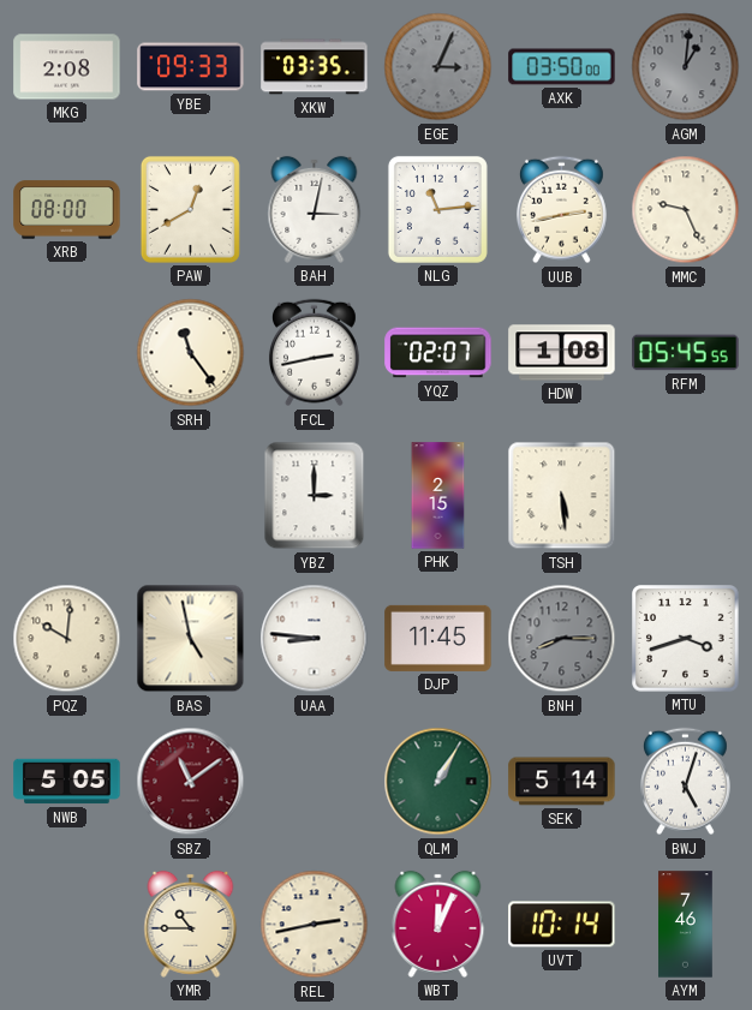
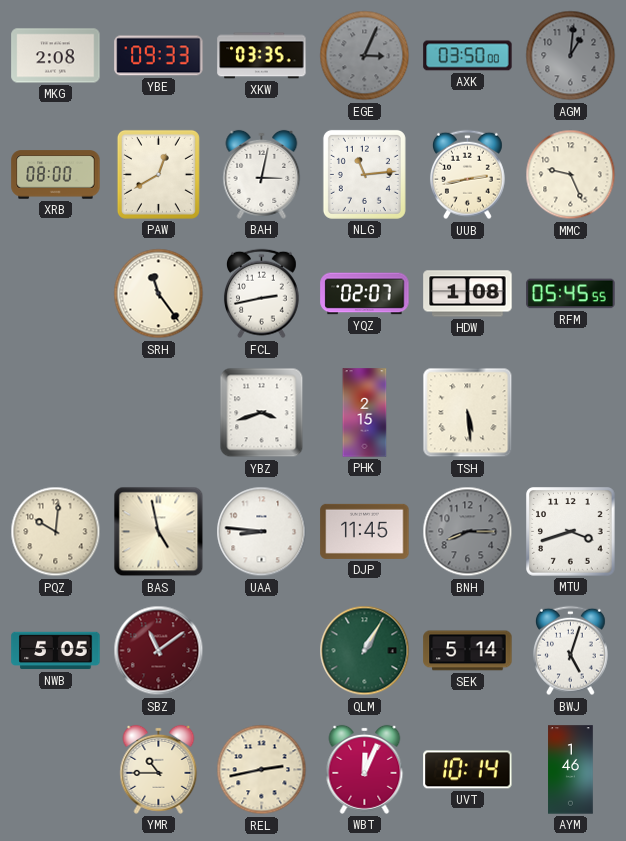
YBZ: 3:00 -> 3:42 (262, 413)
AYM: 7:46 -> 1:46 (571, 770)
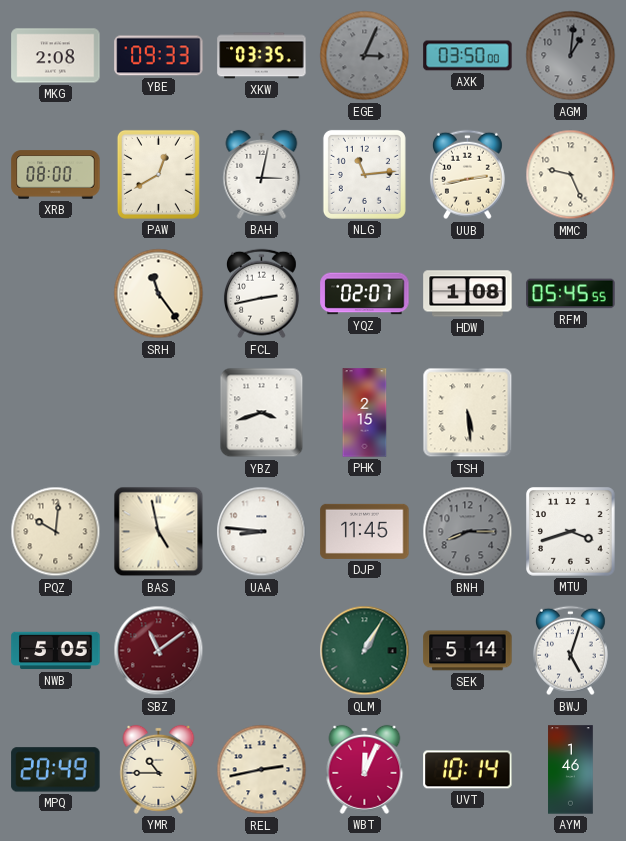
MPQ: none -> 20:49 (56, 770)
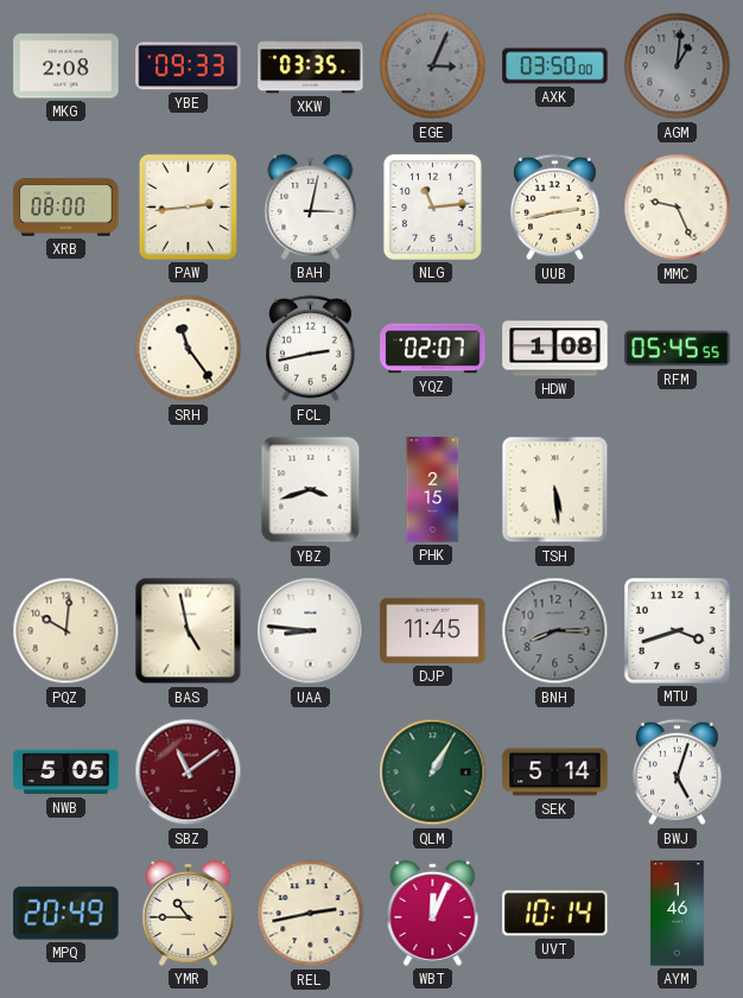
PAW: 12:40 -> 2:44 (188, 206)
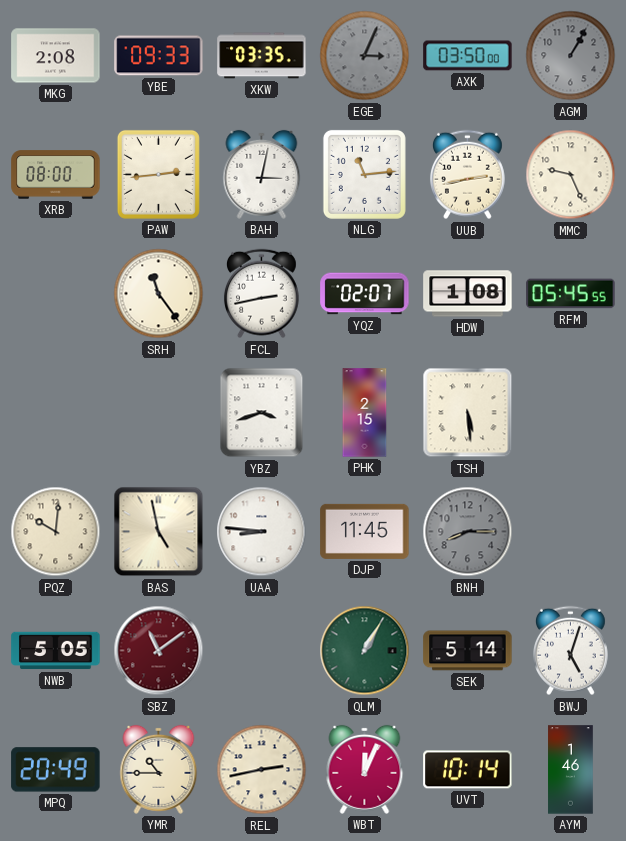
AGM: 1:01 -> 1:05 (571, 56)
MTU: 3:42 -> none (678, 631)
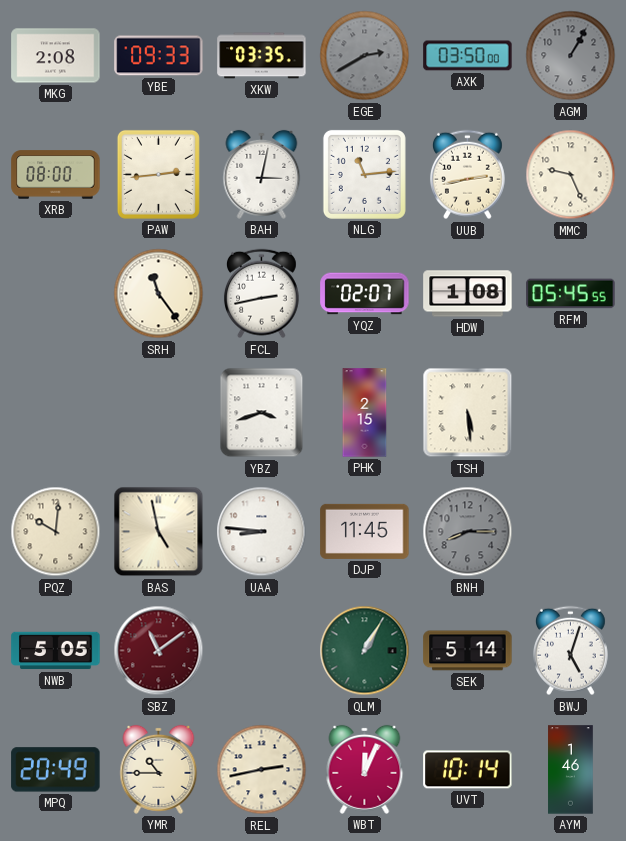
EGE: 3:04 -> 2:40 (365, 56)
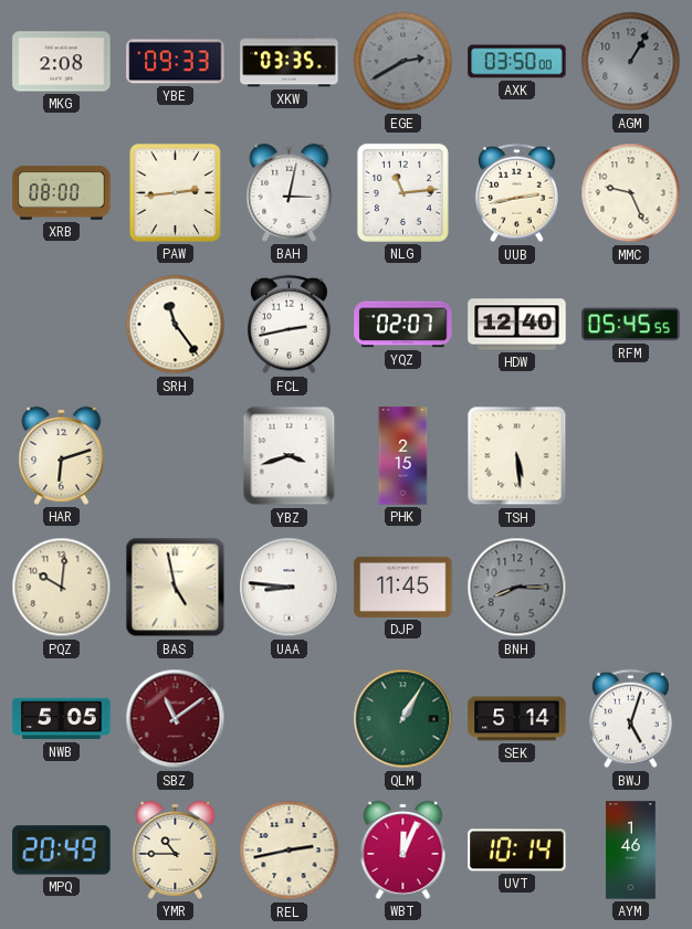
HDW: 1:08 -> 12:40 (517, 325)
HAR: none -> 6:12 (62, 455)
